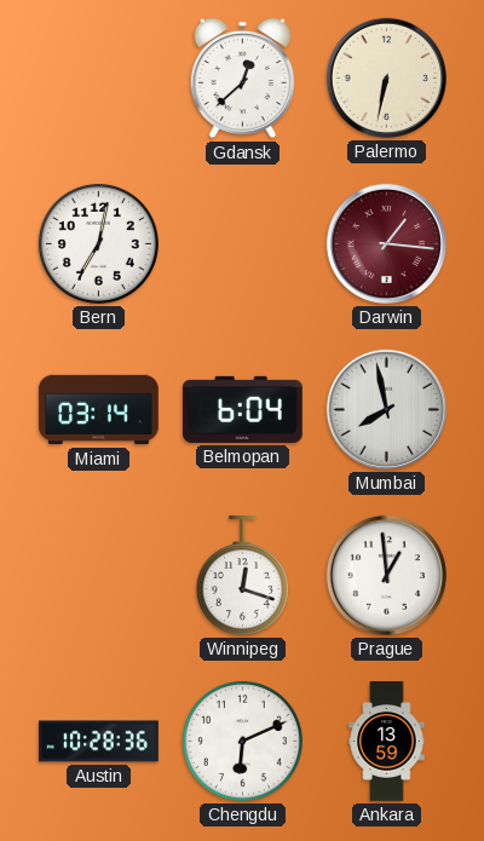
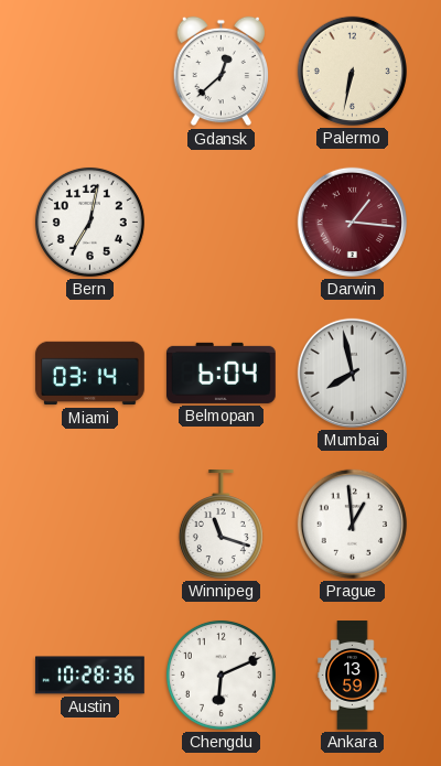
Winnipeg: 12:18 -> 11:18 (220, 525)
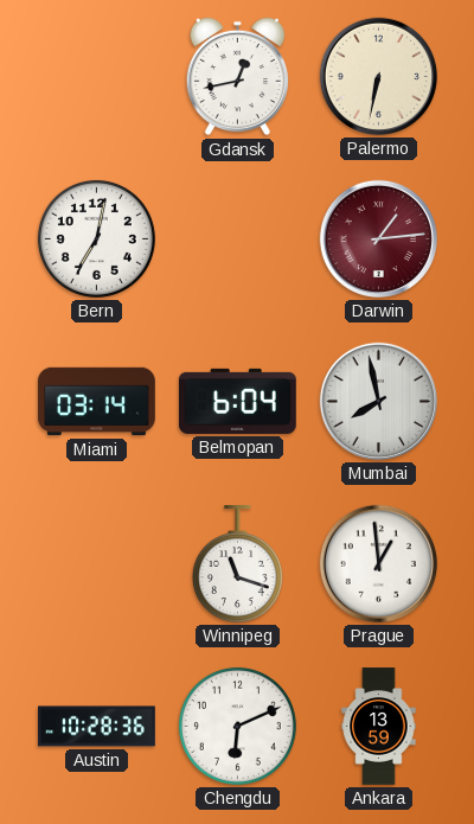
Gdansk: 12:38 -> 12:43 (237, 77)
Darwin: 1:16 -> 1:14 (378, 238)
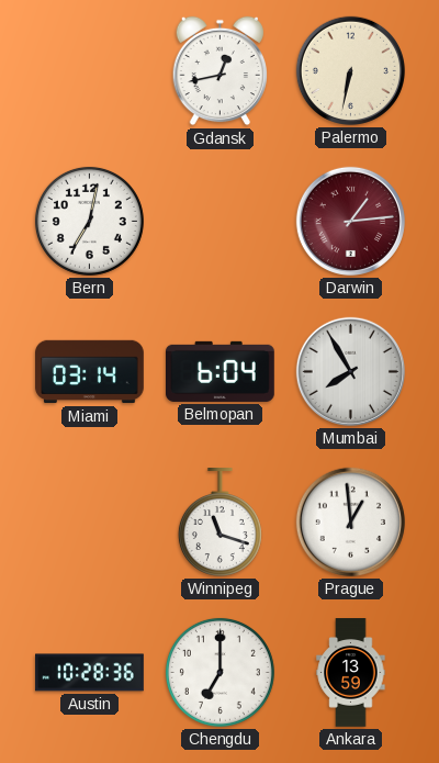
Mumbai: 7:58 -> 7:55 (350, 371)
Chengdu: 6:11 -> 7:00 (219, 672)
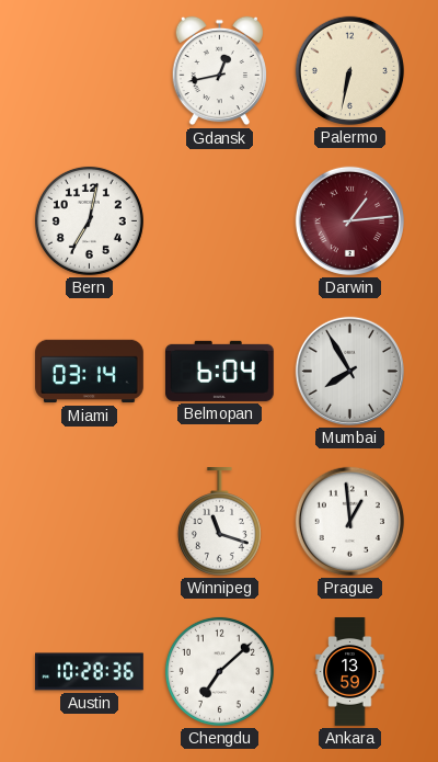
Chengdu: 7:00 -> 7:08 (219, 671)
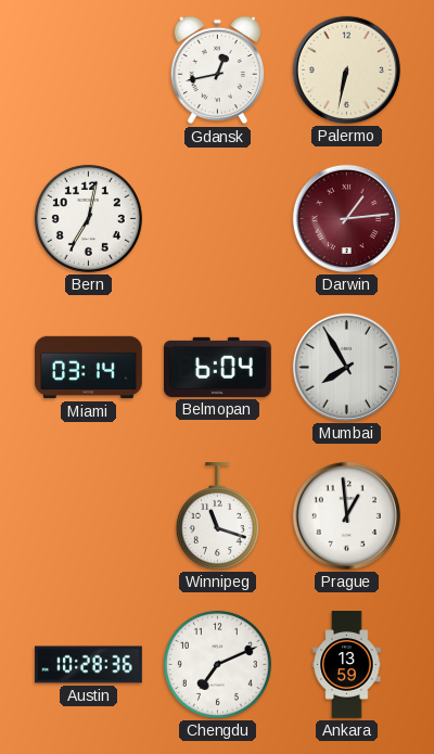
Chengdu: 7:08 -> 7:11 (217, 664)
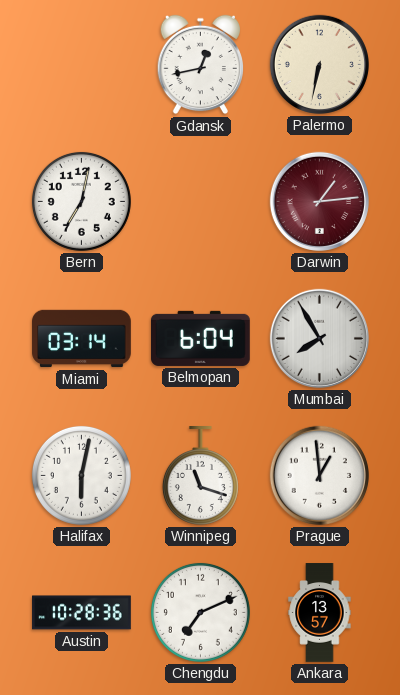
Halifax: none -> 6:02 (81, 475)
Ankara: 13:59 -> 13:57 (320, 613)
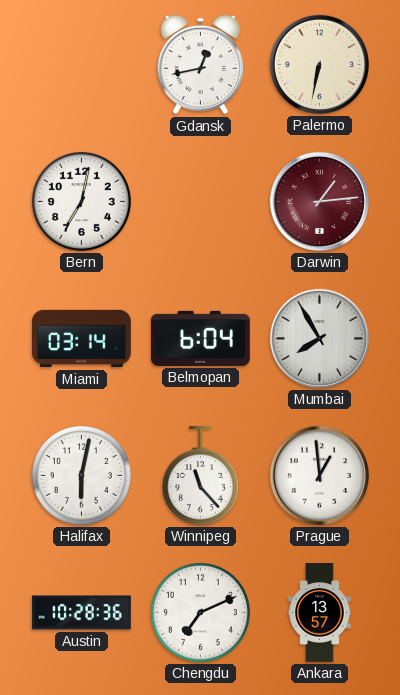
Winnipeg: 11:18 -> 11:23 (200, 476)
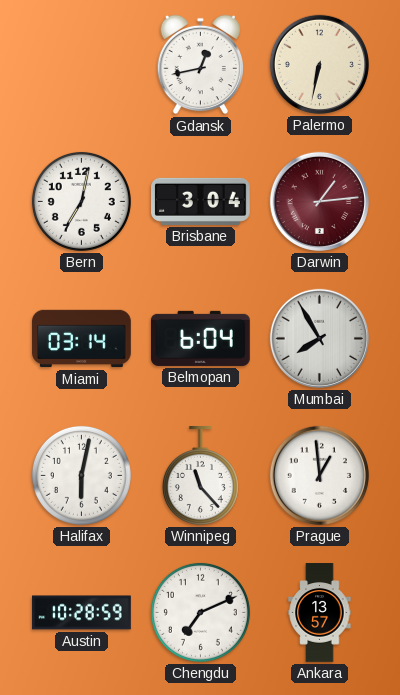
Brisbane: none -> 3:04 (201, 201)
Austin: 10:28:36 -> 10:28:59 (82, 613)
